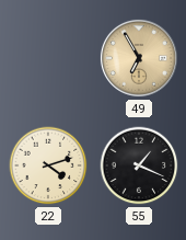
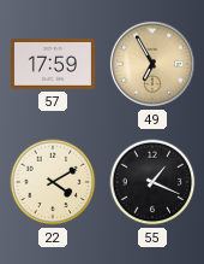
57: none -> 17:59 (53, 64)
22: 4:12 -> 4:10 (53, 182)
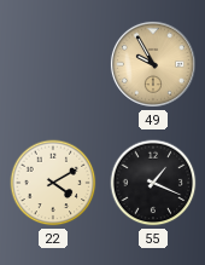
57: 17:59 -> none (53, 64)
49: 6:55 -> 9:55 (153, 64)
